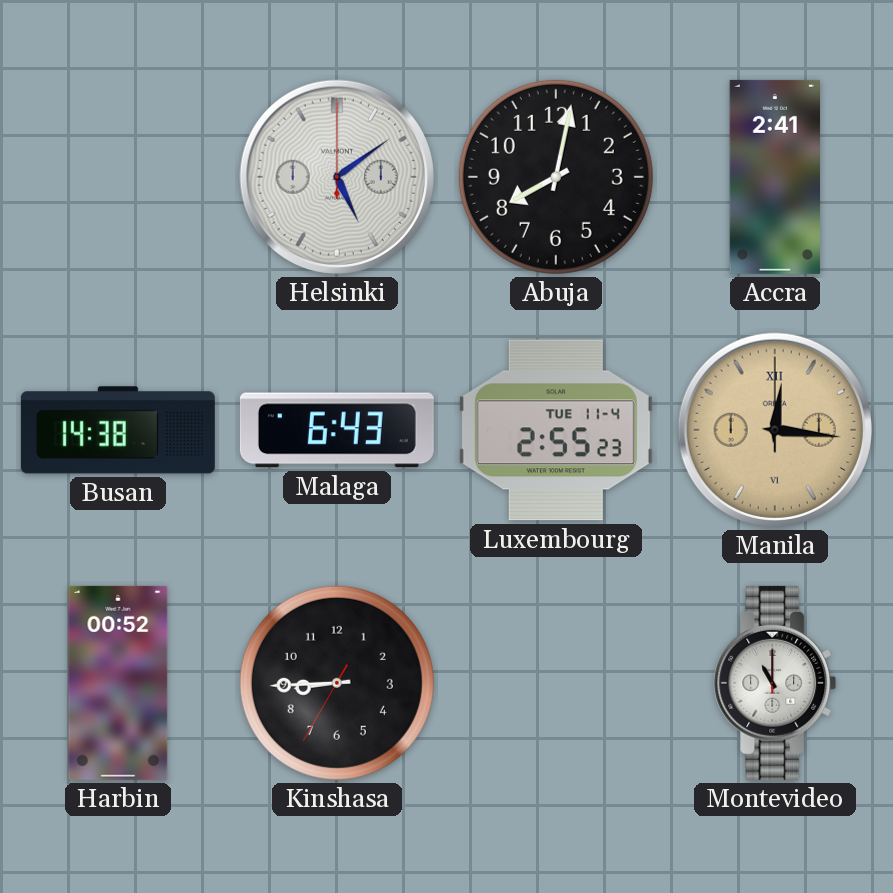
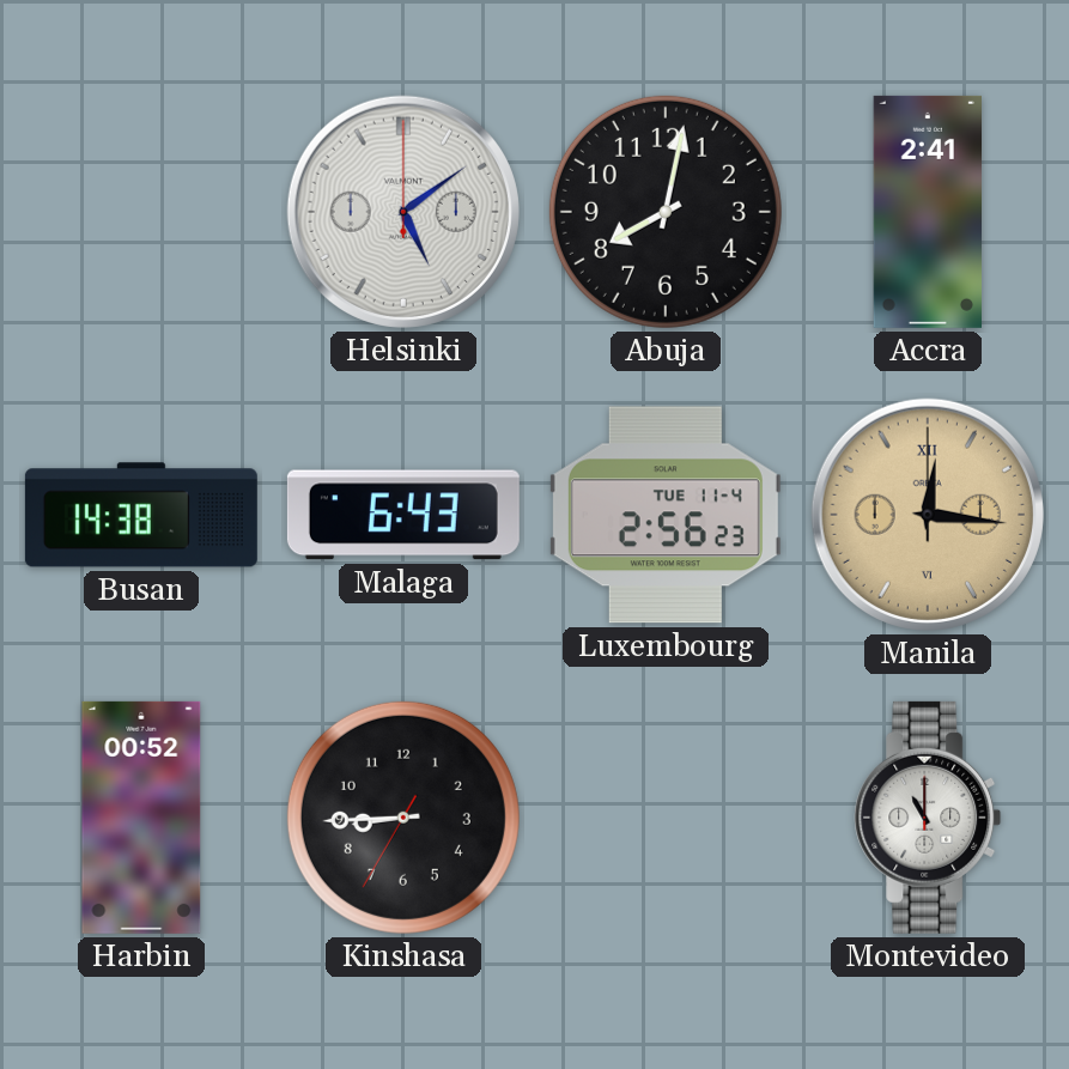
Luxembourg: 2:55 -> 2:56 (666, 515)
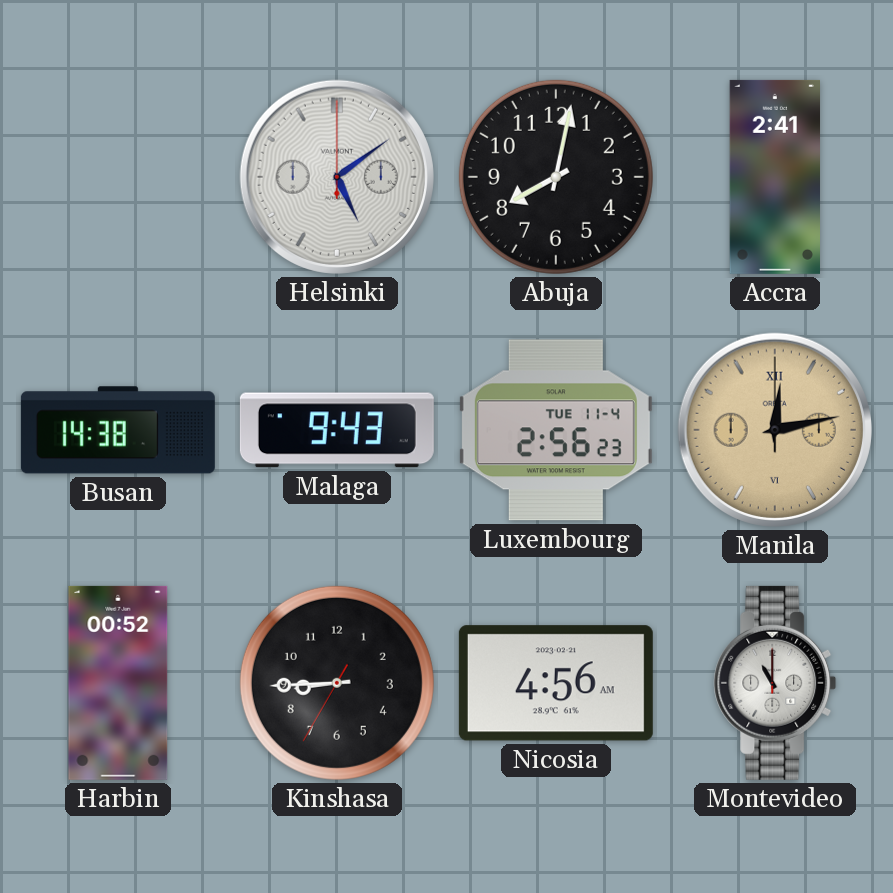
Malaga: 6:43 -> 9:43 (337, 430)
Manila: 12:16 -> 12:13 (775, 430)
Nicosia: none -> 4:56 (556, 683)
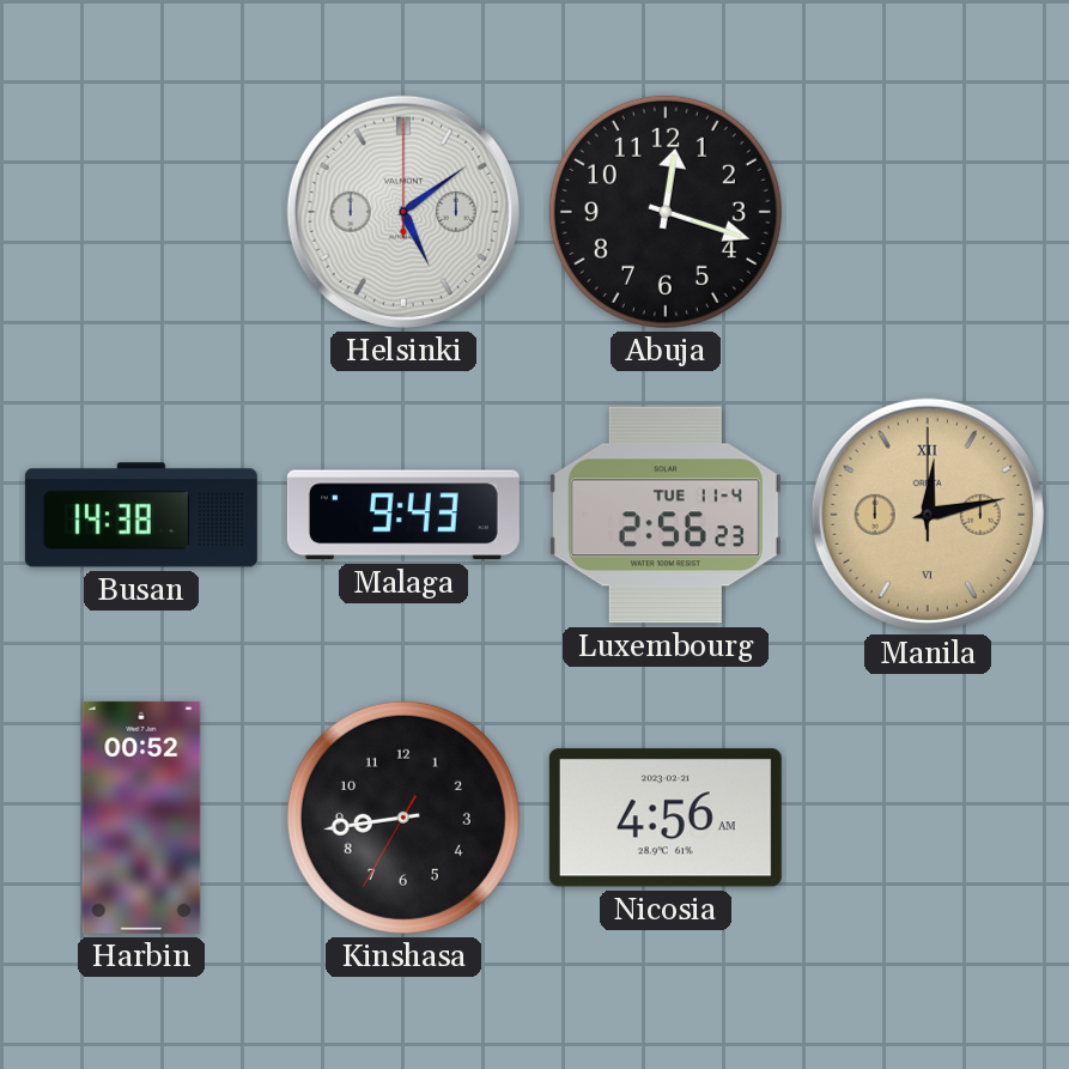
Abuja: 8:02 -> 12:18 (666, 212)
Accra: 2:41 -> none (775, 177)
Kinshasa: 8:44 -> 8:43 (403, 818)
Montevideo: 11:00 -> none (775, 683)
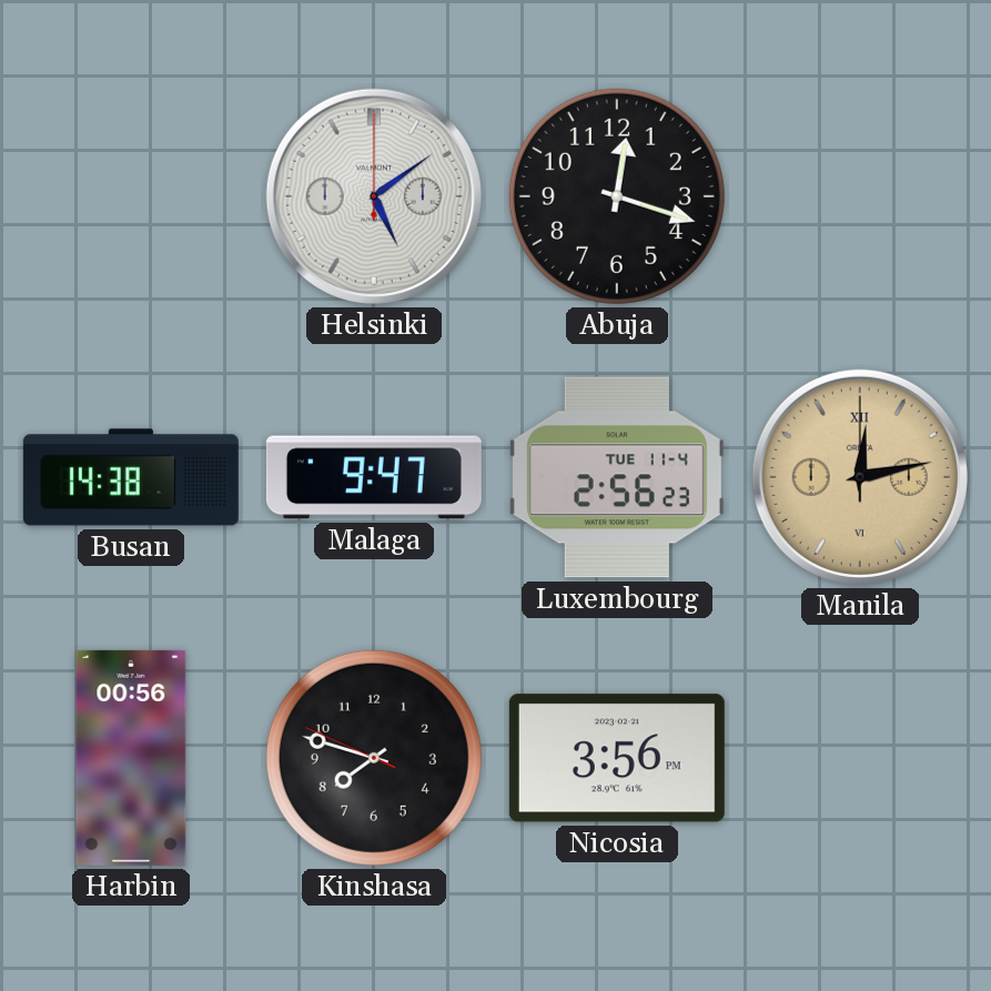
Malaga: 9:43 -> 9:47 (374, 477)
Harbin: 00:52 -> 00:56 (131, 758)
Kinshasa: 8:43 -> 7:47 (374, 758)
Nicosia: 4:56 -> 3:56 (617, 758)
